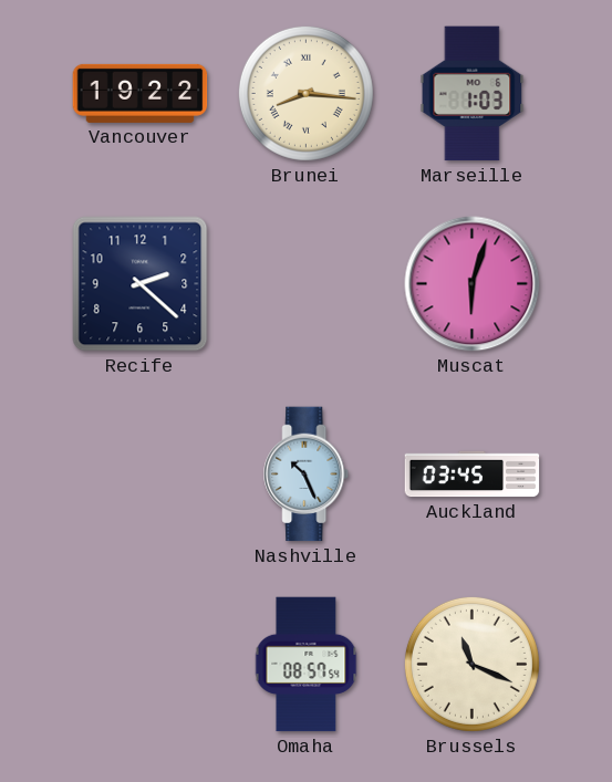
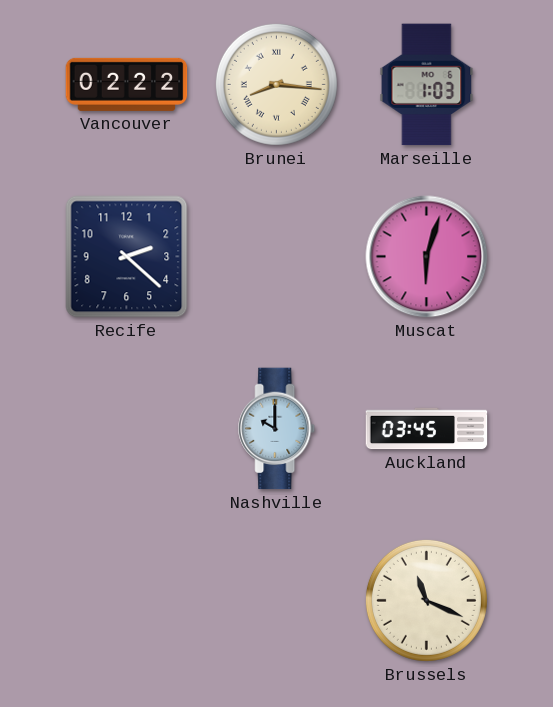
Vancouver: 19:22 -> 02:22 (127, 84)
Nashville: 10:26 -> 10:00 (277, 429)
Omaha: 08:57 -> none (307, 665)
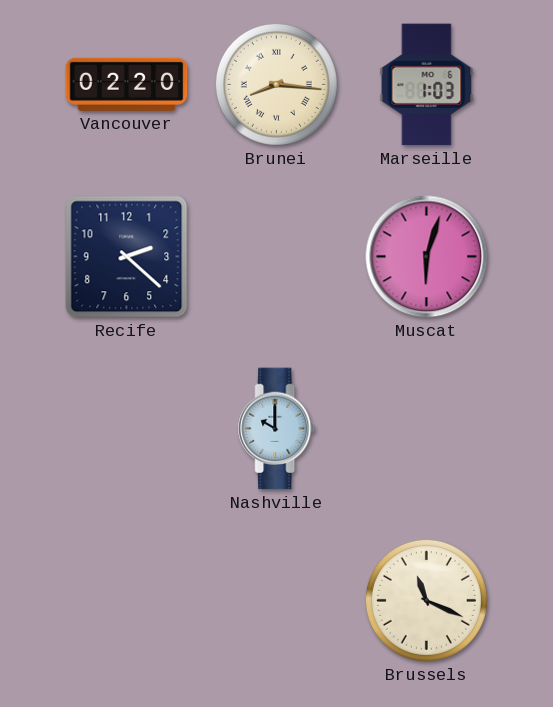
Vancouver: 02:22 -> 02:20 (127, 84)
Auckland: 03:45 -> none (427, 429)
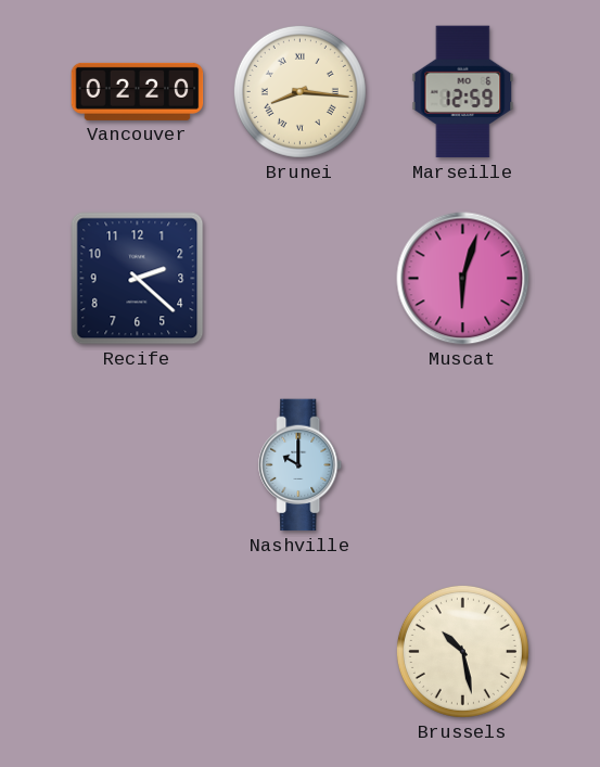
Marseille: 1:03 -> 12:59 (463, 92)
Brussels: 11:19 -> 10:28 (462, 651)
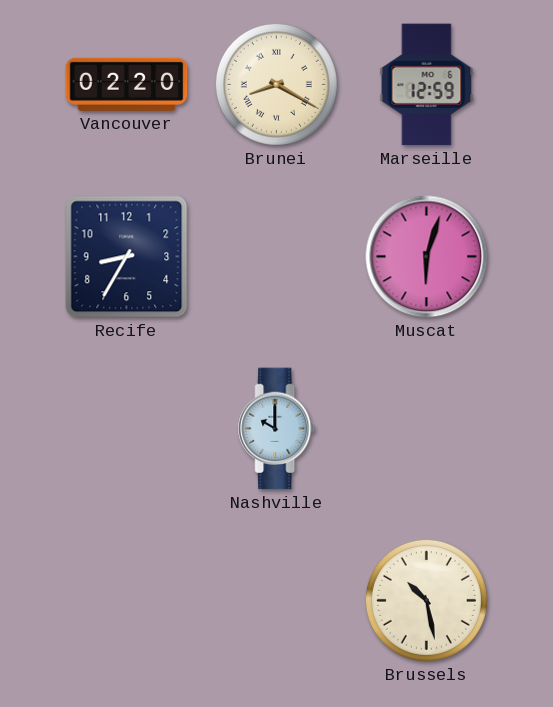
Brunei: 8:16 -> 8:20 (276, 84)
Recife: 2:22 -> 8:35 (127, 257)
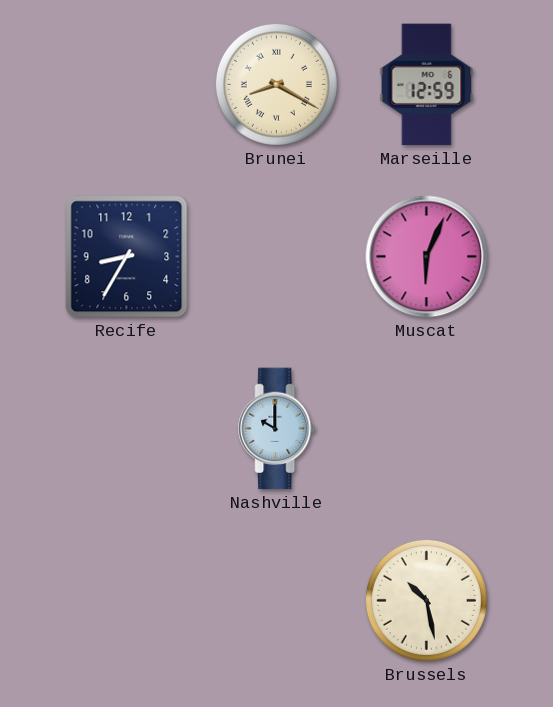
Vancouver: 02:20 -> none (127, 84)
Muscat: 6:03 -> 6:04 (427, 257)
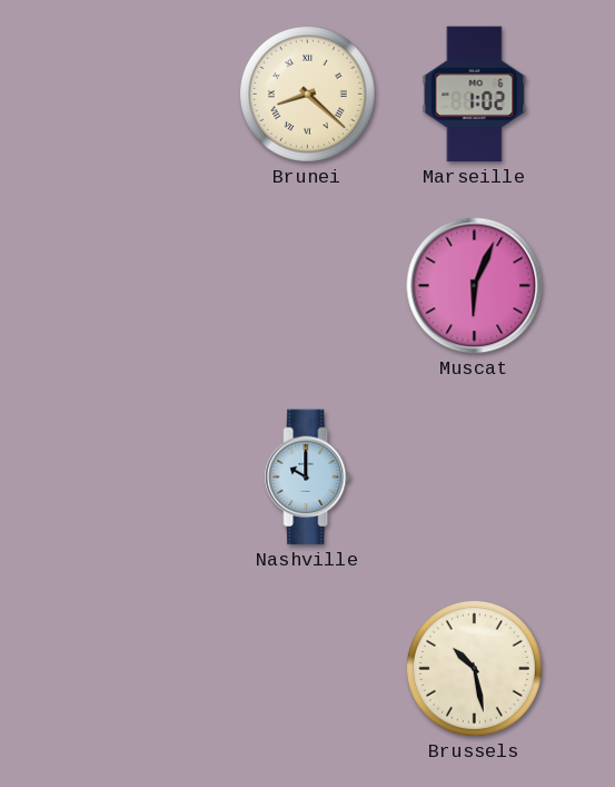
Brunei: 8:20 -> 8:22 (307, 94)
Marseille: 12:59 -> 1:02 (475, 95)
Recife: 8:35 -> none (127, 257)
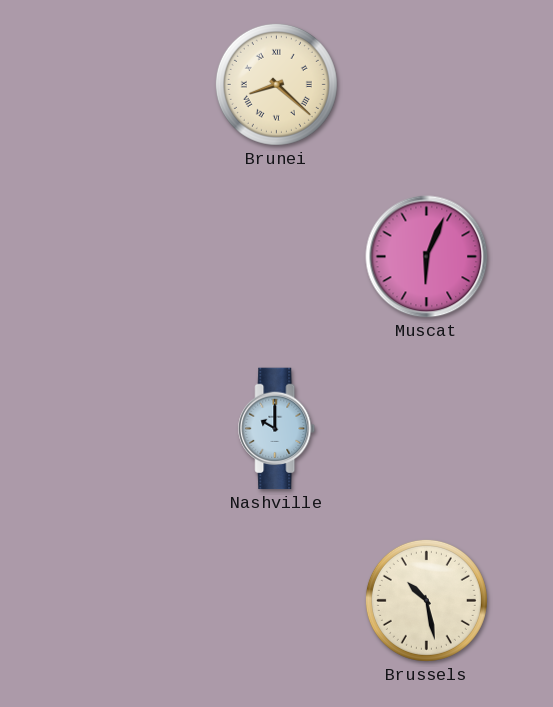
Marseille: 1:02 -> none (475, 95)
